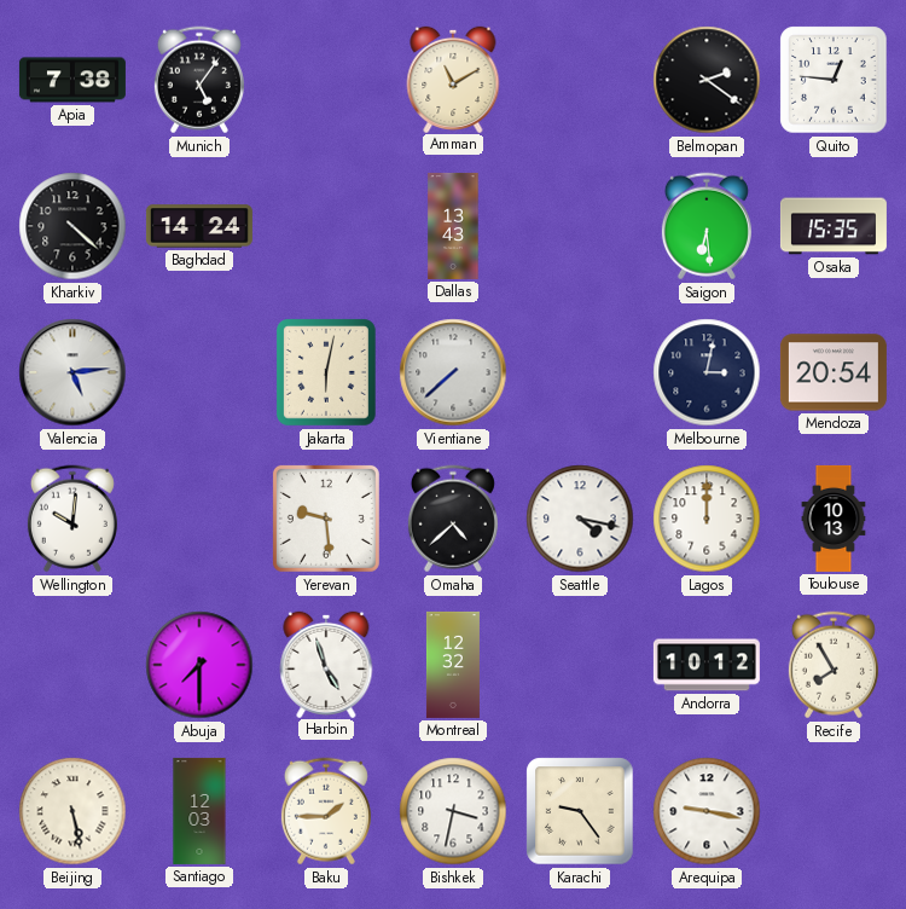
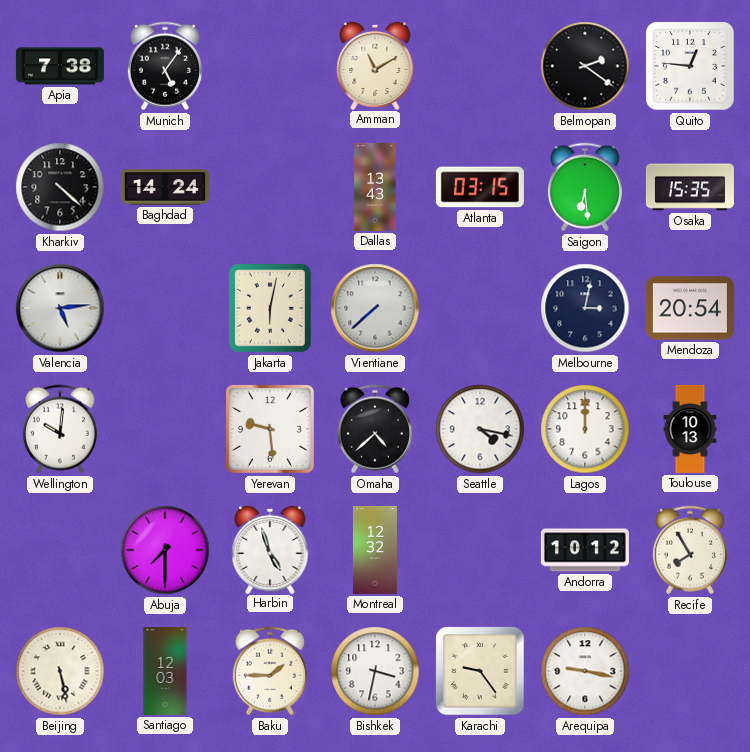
Atlanta: none -> 03:15 (480, 187)
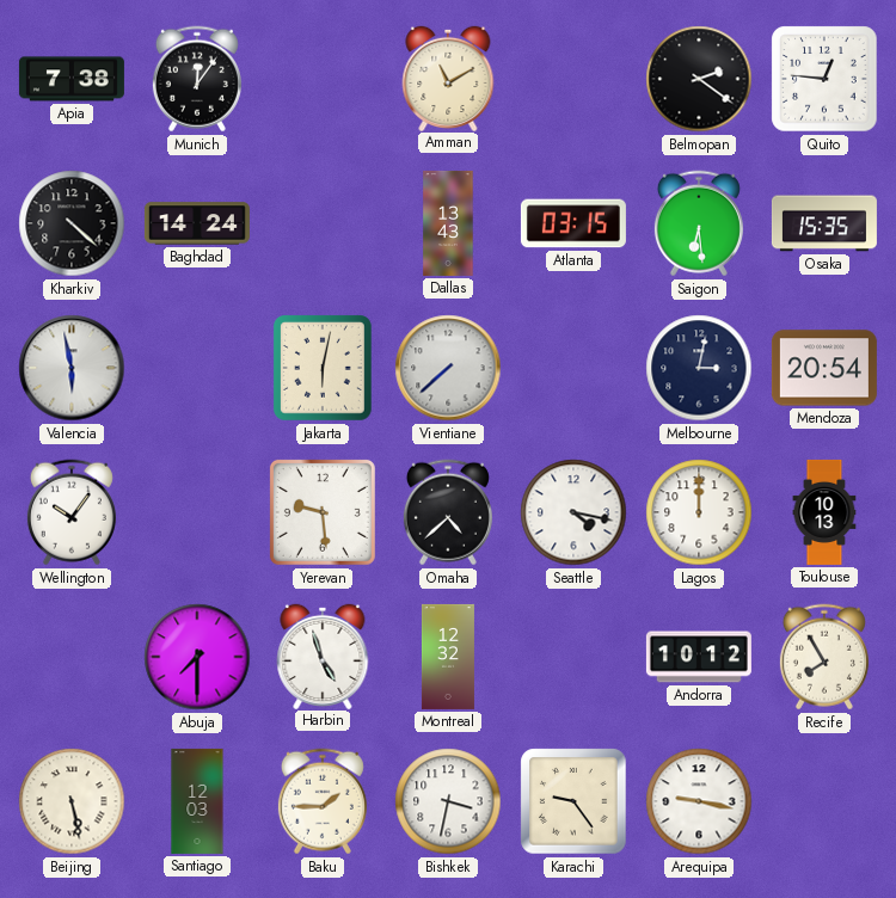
Munich: 5:06 -> 12:06 (197, 79)
Valencia: 5:14 -> 5:58 (72, 368)
Wellington: 10:01 -> 10:06 (72, 512)
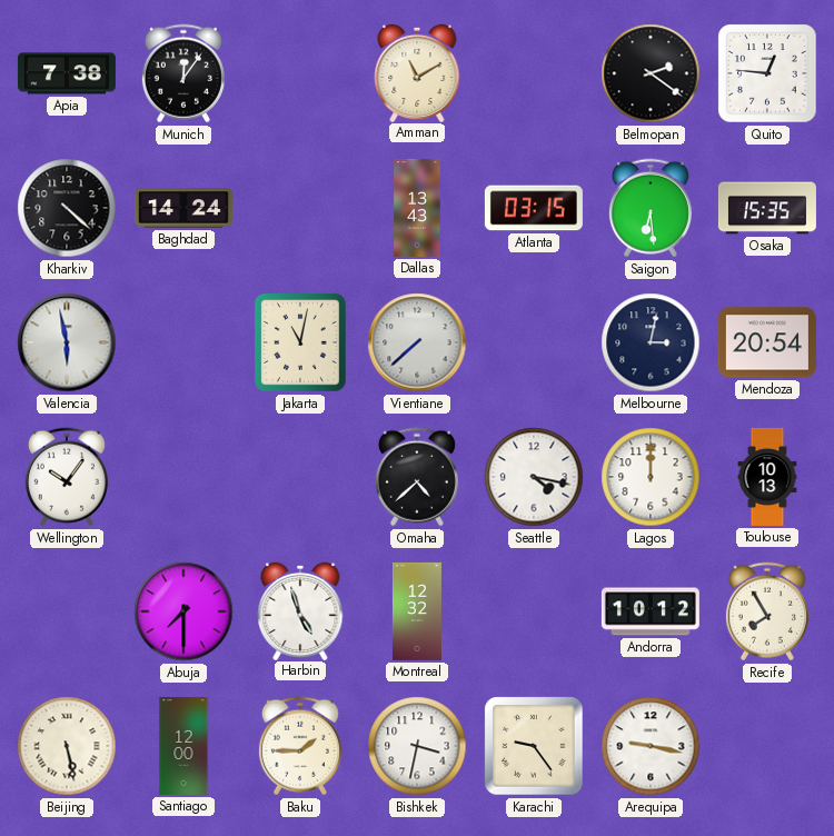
Jakarta: 6:02 -> 11:02 (300, 344)
Yerevan: 9:29 -> none (323, 512)
Santiago: 12:03 -> 12:00 (183, 746)
